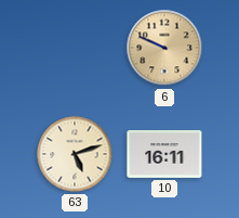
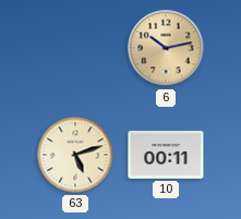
6: 9:49 -> 10:13 (166, 48)
10: 16:11 -> 00:11 (166, 156)
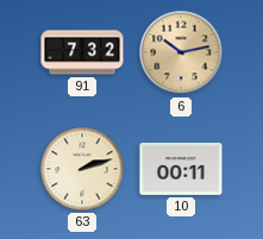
91: none -> 7:32 (82, 52)
63: 5:12 -> 2:12 (82, 169)
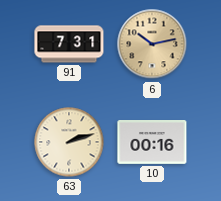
91: 7:32 -> 7:31 (69, 44)
10: 00:11 -> 00:16 (152, 143)
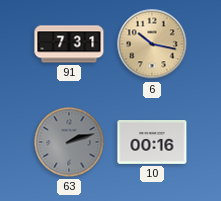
6: 10:13 -> 10:17 (152, 44)
63 dial: cream -> grey (69, 142)
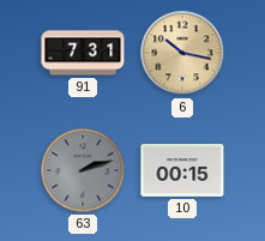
10: 00:16 -> 00:15 (182, 171)
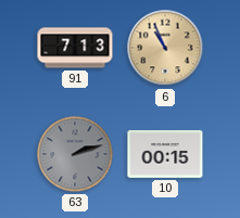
91: 7:31 -> 7:13 (75, 48)
6: 10:17 -> 10:56 (165, 48)
